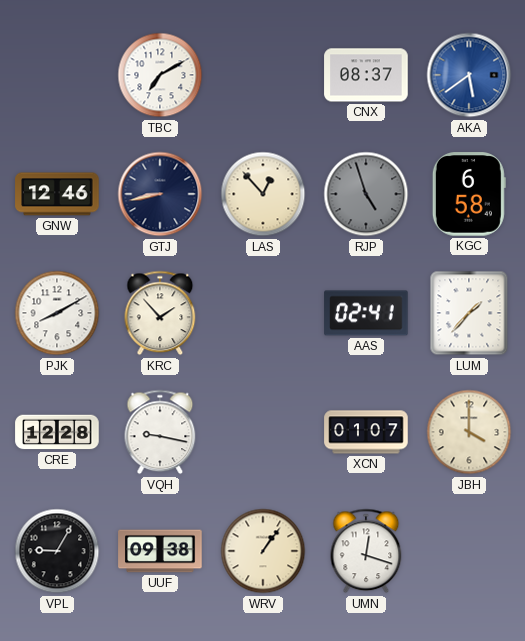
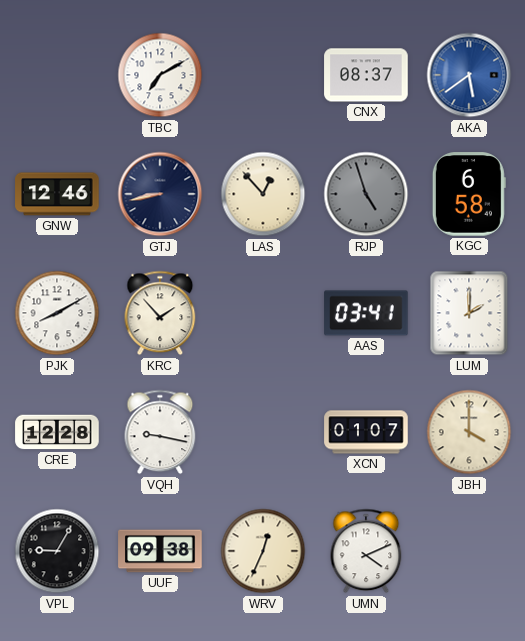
AAS: 02:41 -> 03:41 (366, 313)
LUM: 1:37 -> 2:00 (469, 313)
WRV: 1:06 -> 12:34 (263, 551)
UMN: 12:18 -> 4:11 (366, 551)
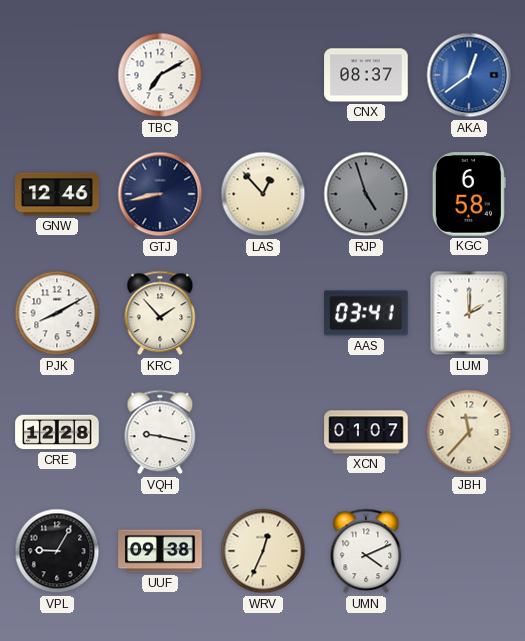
AKA: 5:39 -> 12:39 (469, 75)
JBH: 4:00 -> 11:37 (469, 432)
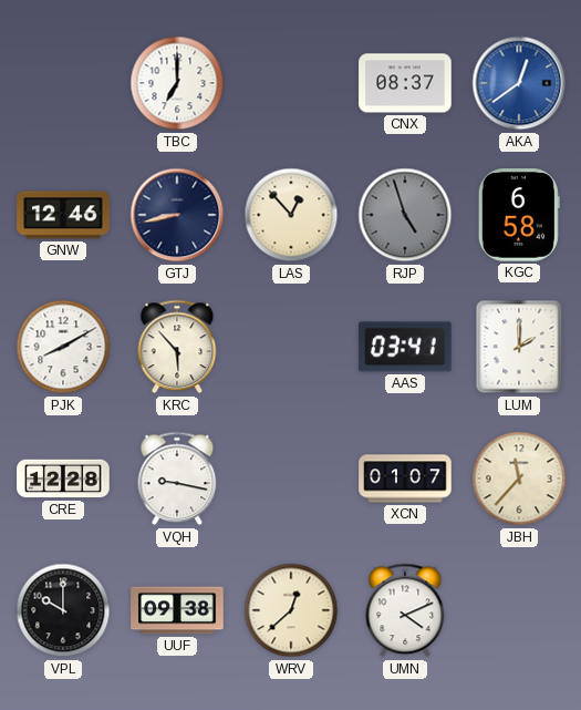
TBC: 7:10 -> 7:00 (177, 83)
KRC: 1:53 -> 5:53 (177, 347)
VPL: 9:05 -> 10:00 (63, 610)
WRV: 12:34 -> 12:38 (291, 610)
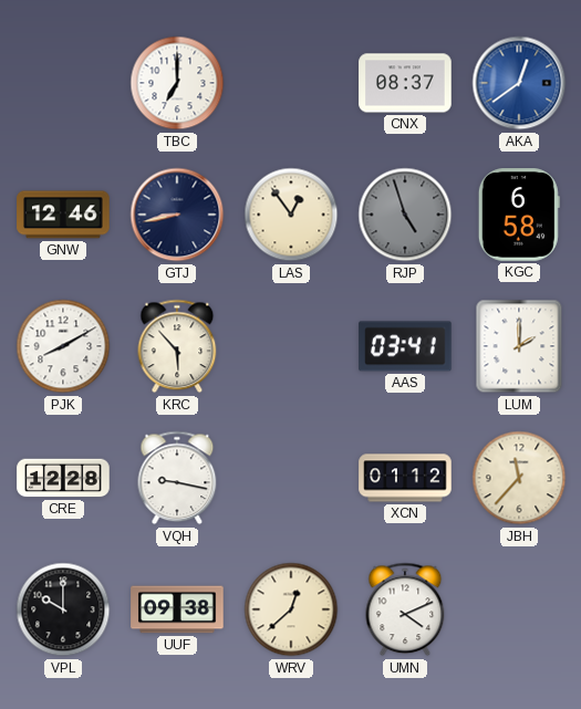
LAS: 12:53 -> 12:54 (291, 215)
XCN: 01:07 -> 01:12 (405, 478)
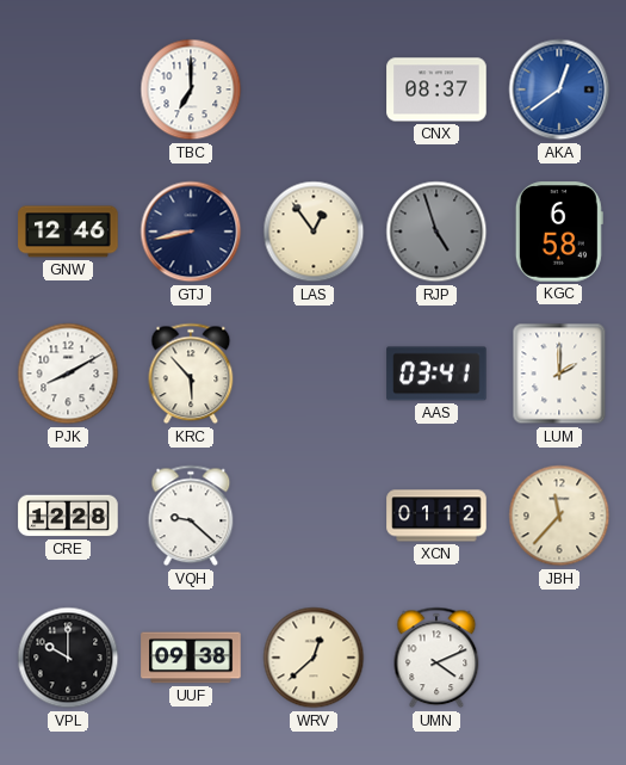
VQH: 9:17 -> 9:22 (191, 516)
